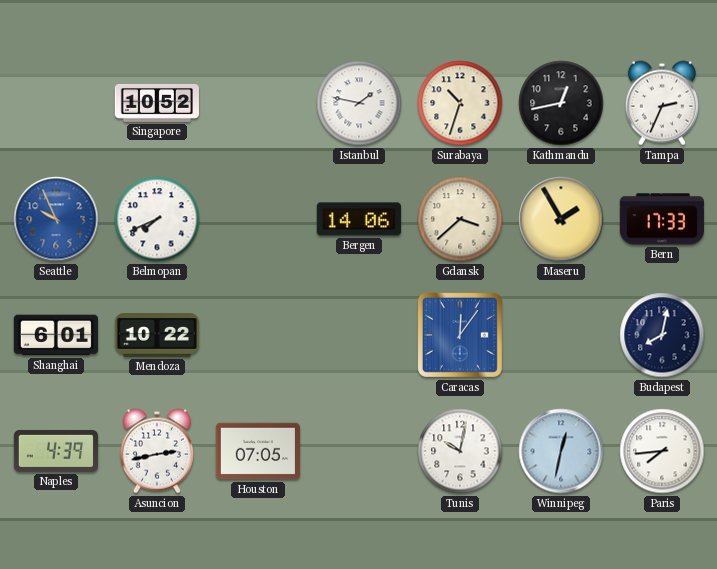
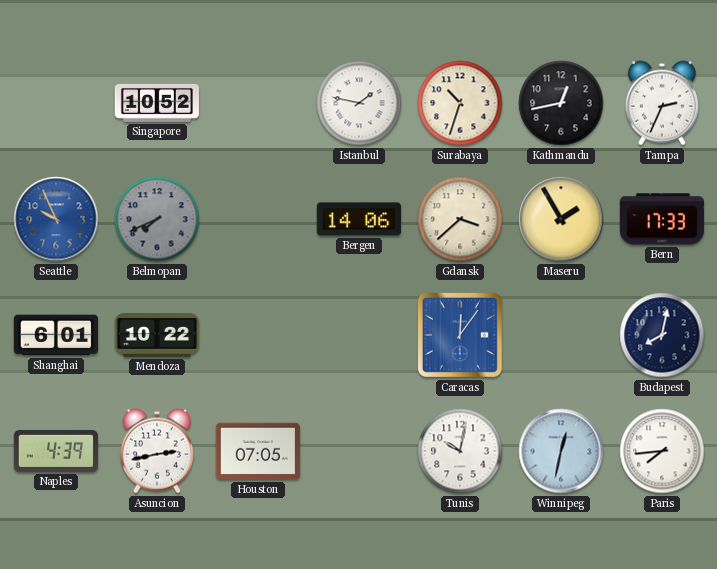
Belmopan dial: white -> grey (157, 219)
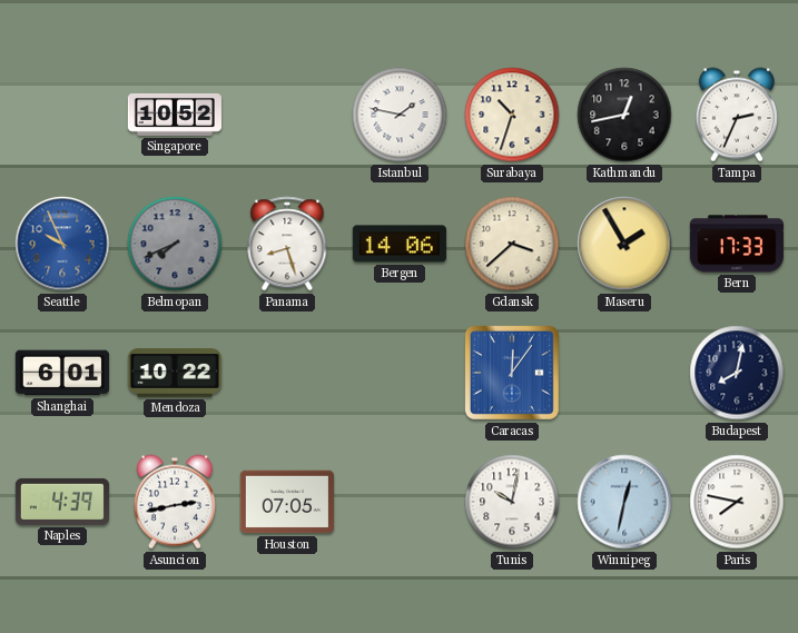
Panama: none -> 8:27 (287, 244)
Paris: 7:44 -> 7:47 (737, 502)
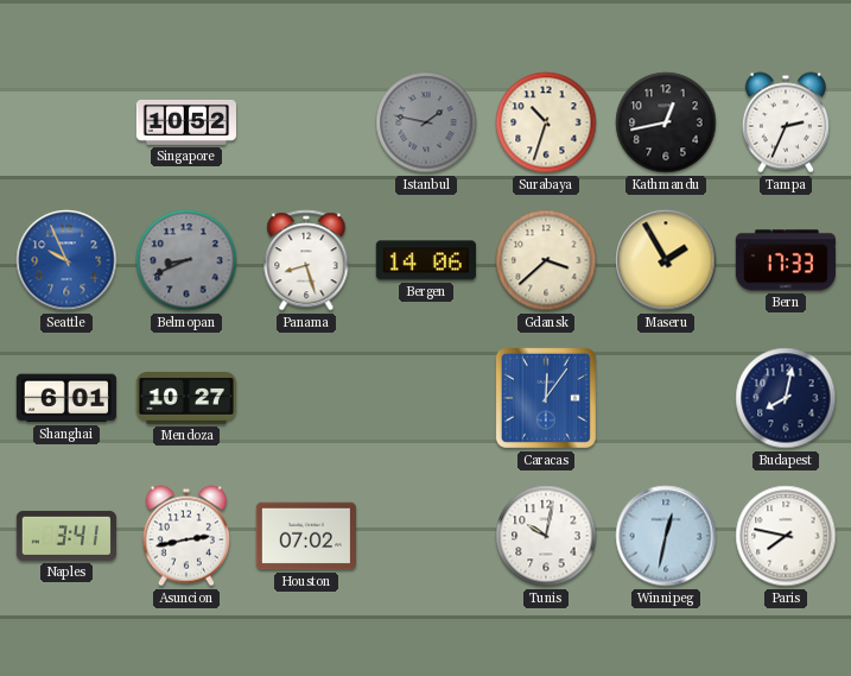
Istanbul dial: white -> grey (426, 122)
Belmopan: 7:41 -> 8:41 (186, 260)
Mendoza: 10:22 -> 10:27 (186, 399)
Naples: 4:39 -> 3:41 (66, 536)
Houston: 07:05 -> 07:02 (306, 536)
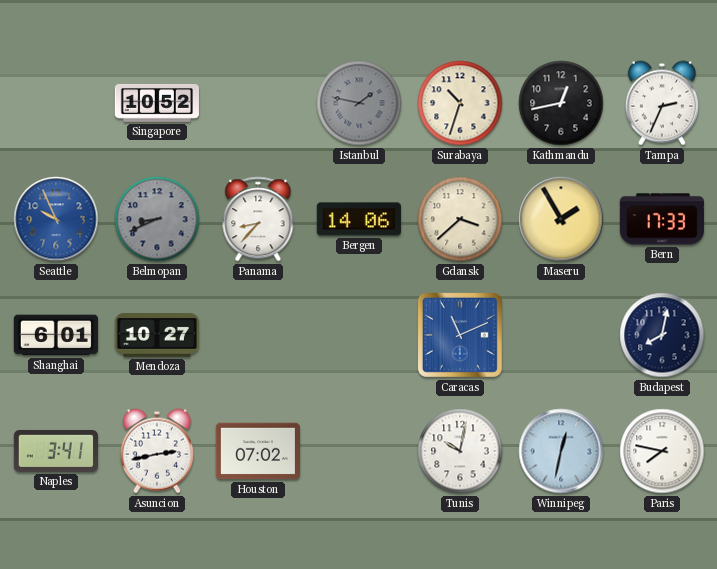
Panama: 8:27 -> 8:37 (258, 219)
Caracas: 12:06 -> 11:11 (460, 335)
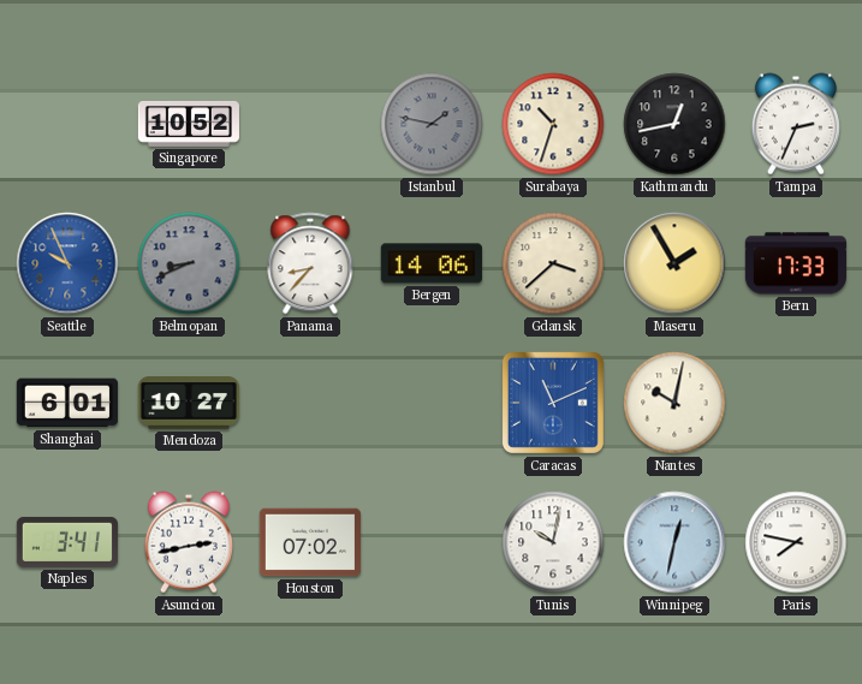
Nantes: none -> 10:02 (674, 403)
Budapest: 8:02 -> none (662, 335)
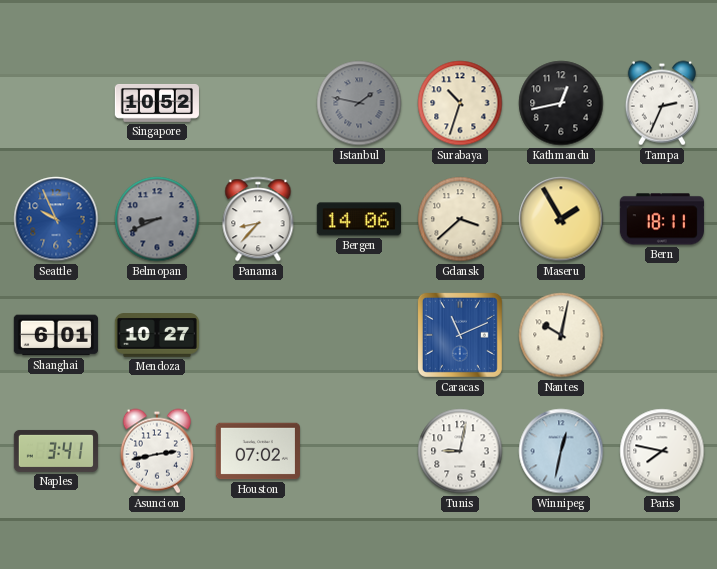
Bern: 17:33 -> 18:11 (662, 219)
Tunis: 10:02 -> 9:02 (460, 451)
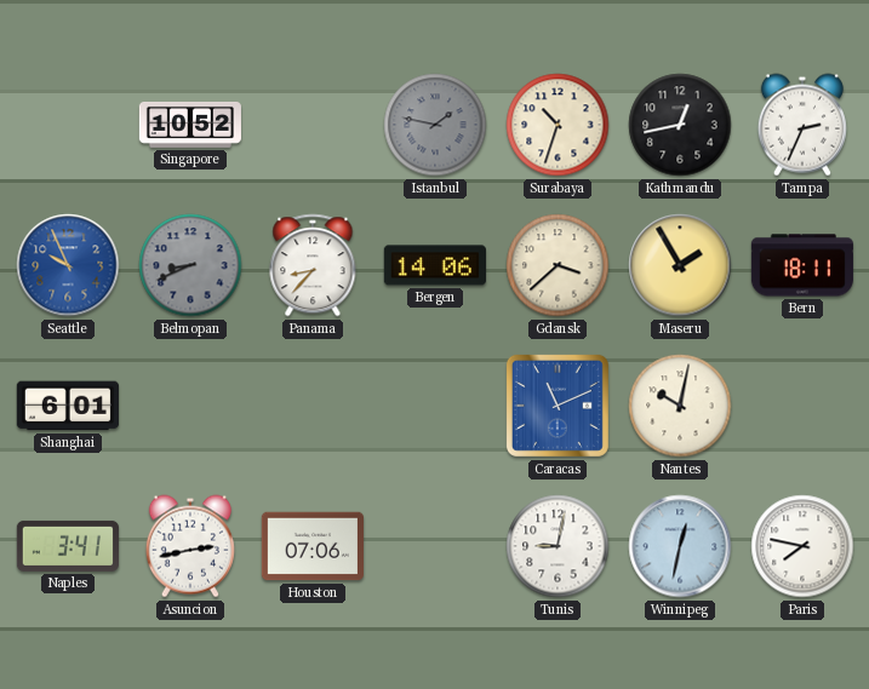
Mendoza: 10:27 -> none (157, 336)
Houston: 07:02 -> 07:06 (313, 546)
